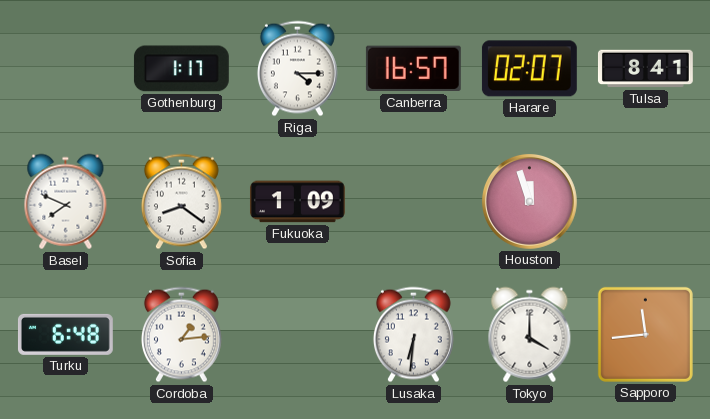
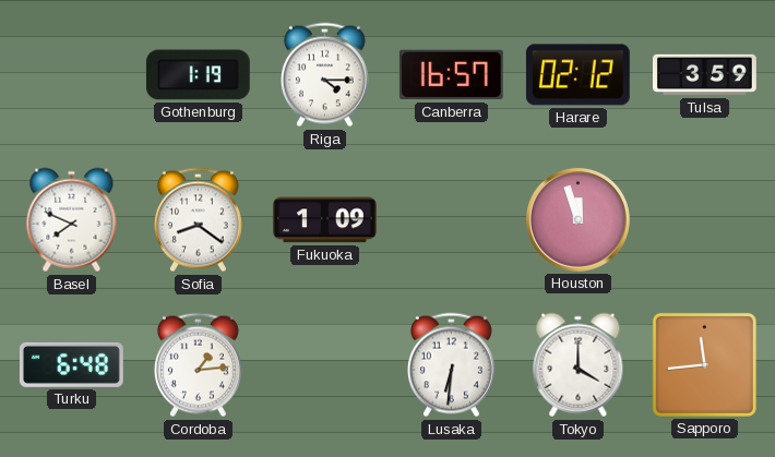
Gothenburg: 1:17 -> 1:19 (198, 75)
Harare: 02:07 -> 02:12 (577, 75)
Tulsa: 8:41 -> 3:59 (705, 75)
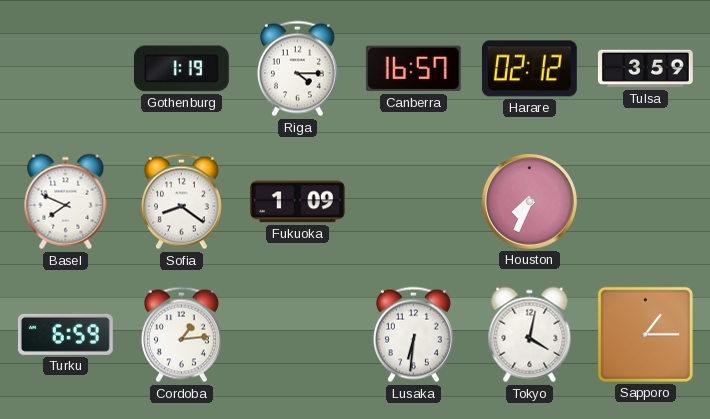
Houston: 11:57 -> 7:34 (529, 201)
Turku: 6:48 -> 6:59 (65, 334)
Tokyo: 4:00 -> 4:02 (530, 335)
Sapporo: 11:44 -> 1:15 (645, 334)
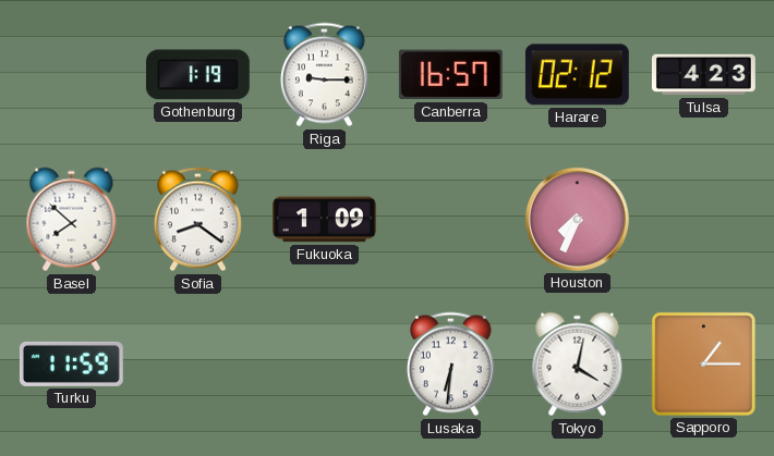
Riga: 4:15 -> 9:15 (324, 75)
Tulsa: 3:59 -> 4:23 (704, 75)
Basel: 7:49 -> 7:52 (72, 220)
Turku: 6:59 -> 11:59 (71, 363)
Cordoba: 1:14 -> none (181, 335)
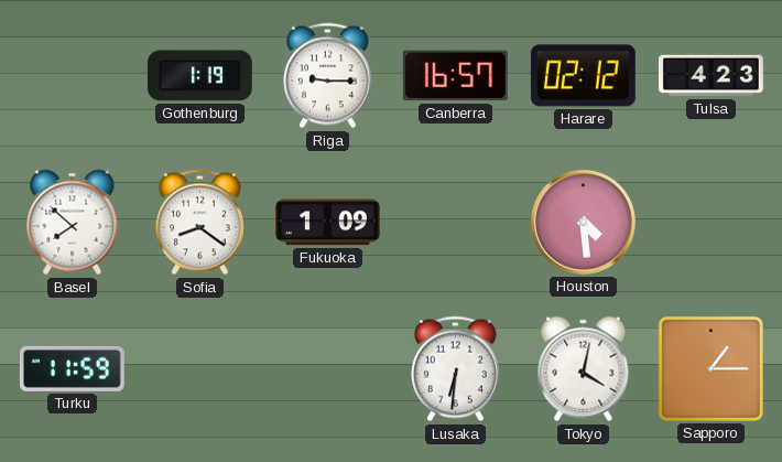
Houston: 7:34 -> 4:29 (583, 222)
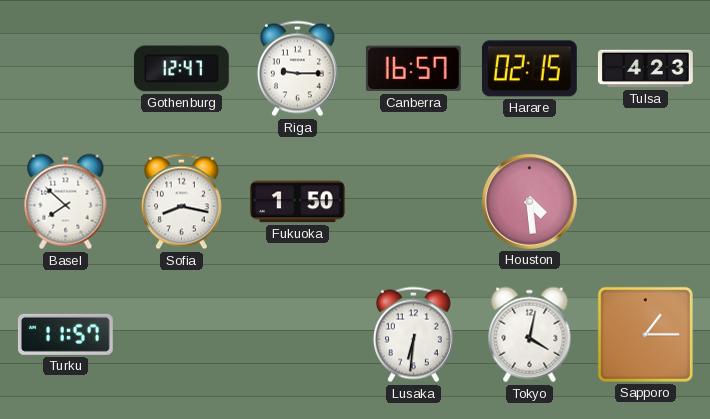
Gothenburg: 1:19 -> 12:47 (181, 69)
Harare: 02:12 -> 02:15 (529, 69)
Sofia: 8:21 -> 8:17 (181, 202)
Fukuoka: 1:09 -> 1:50 (297, 202)
Turku: 11:59 -> 11:57 (65, 334)
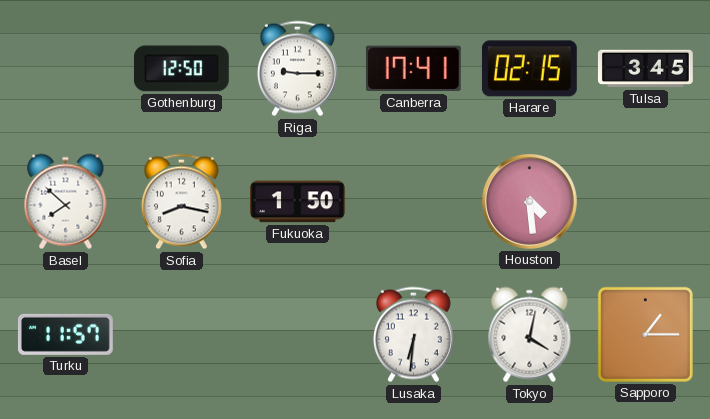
Gothenburg: 12:47 -> 12:50 (181, 69)
Canberra: 16:57 -> 17:41 (413, 69)
Tulsa: 4:23 -> 3:45 (646, 69)
